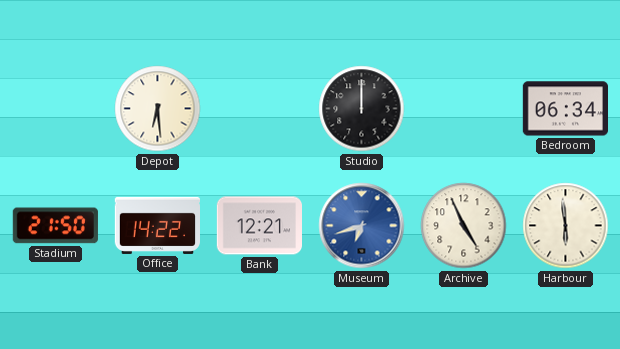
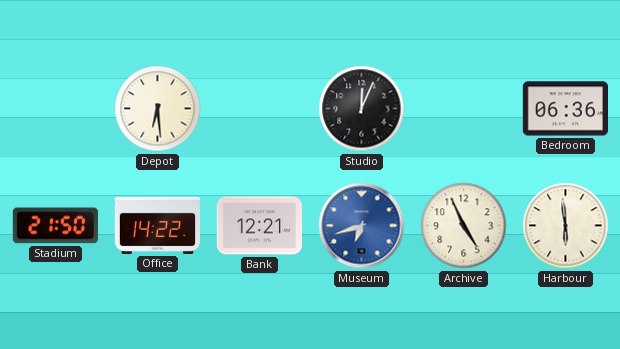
Studio: 12:00 -> 12:04 (362, 109)
Bedroom: 06:34 -> 06:36 (565, 109)
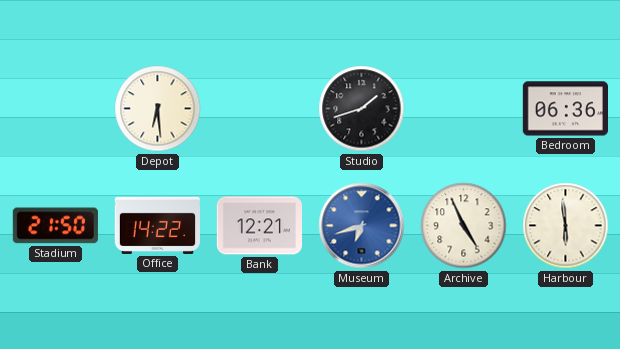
Studio: 12:04 -> 1:42 (362, 109)
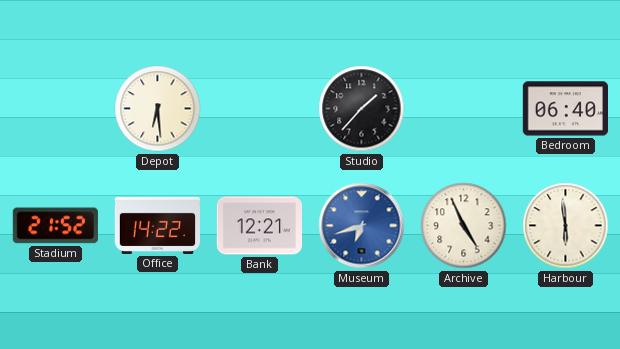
Studio: 1:42 -> 1:37 (362, 109)
Bedroom: 06:36 -> 06:40 (565, 109)
Stadium: 21:50 -> 21:52 (55, 226)
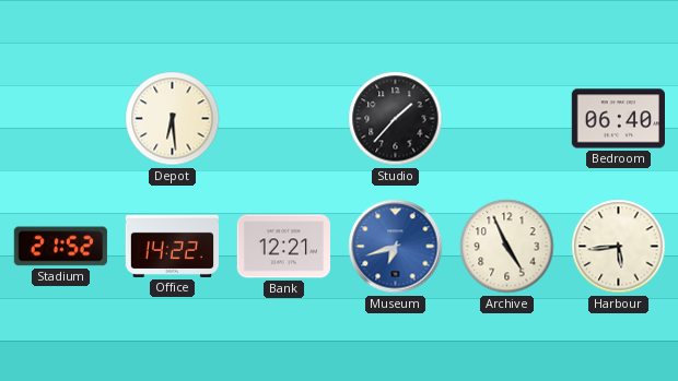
Harbour: 5:59 -> 5:44 (619, 247)
